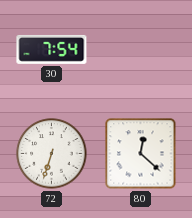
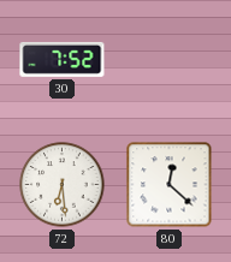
30: 7:54 -> 7:52 (63, 59)
72: 6:33 -> 6:29 (63, 185)
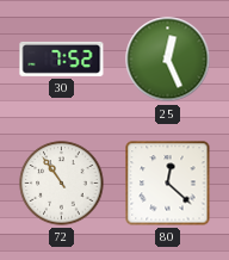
25: none -> 12:26 (168, 60)
72: 6:29 -> 10:54 (62, 184)
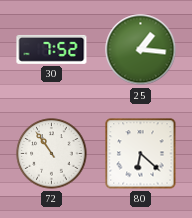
25: 12:26 -> 1:16 (141, 50)
80: 12:22 -> 6:22 (141, 154)
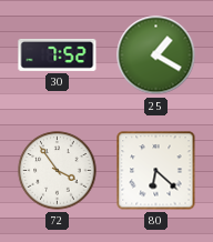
25: 1:16 -> 1:20 (156, 56)
72: 10:54 -> 3:54 (58, 171)
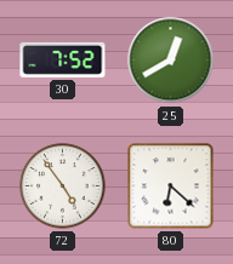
25: 1:20 -> 12:40 (171, 61)
72: 3:54 -> 4:54 (63, 186)
